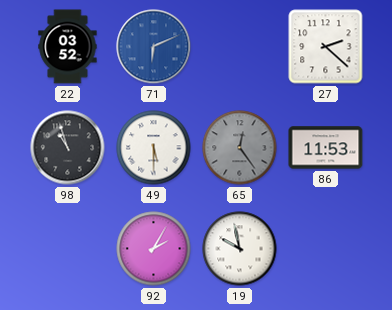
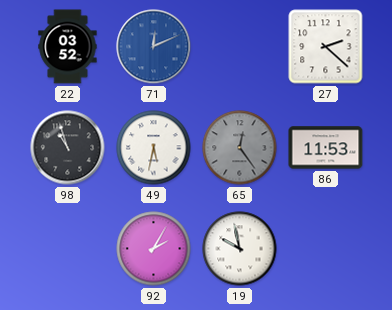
71: 6:11 -> 12:11 (154, 47)
49: 5:30 -> 5:32 (154, 148)
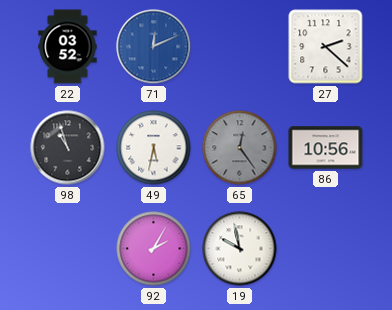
86: 11:53 -> 10:56 (326, 148)
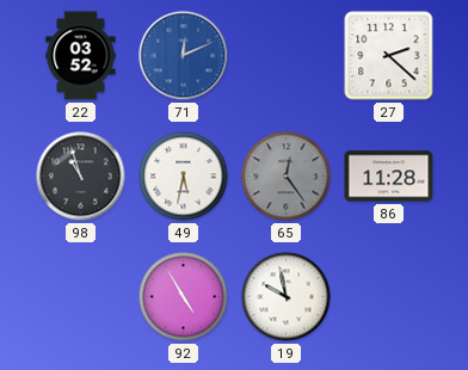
86: 10:56 -> 11:28 (389, 177)
92: 2:05 -> 4:55 (184, 297)
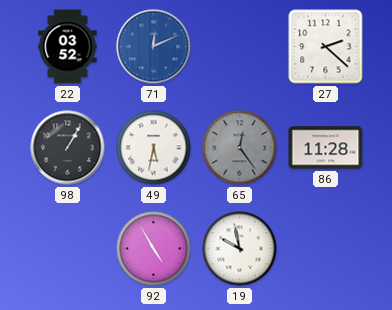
98: 10:57 -> 1:05 (68, 148)
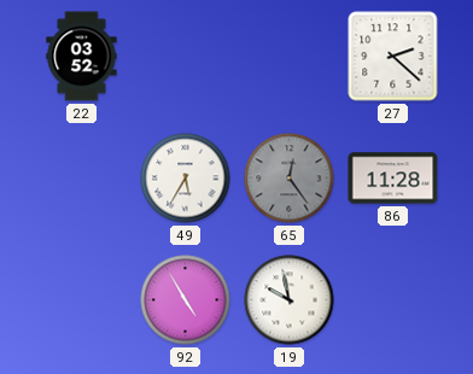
71: 12:11 -> none (154, 47)
98: 1:05 -> none (68, 148)
49: 5:32 -> 5:35 (186, 179)
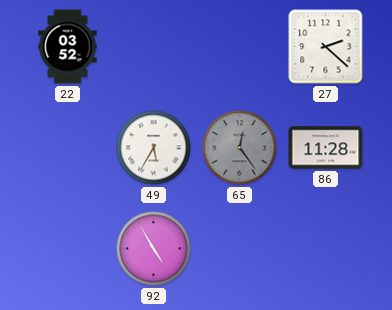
19: 9:58 -> none (290, 300)
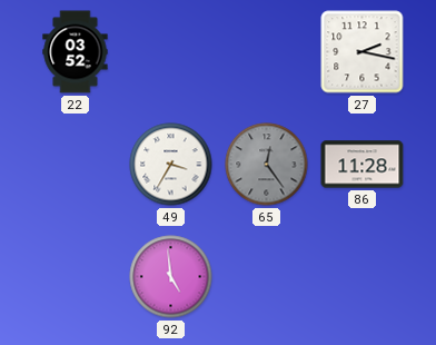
27: 2:22 -> 2:17 (363, 52)
49: 5:35 -> 3:35 (171, 165)
92: 4:55 -> 4:59 (171, 277)
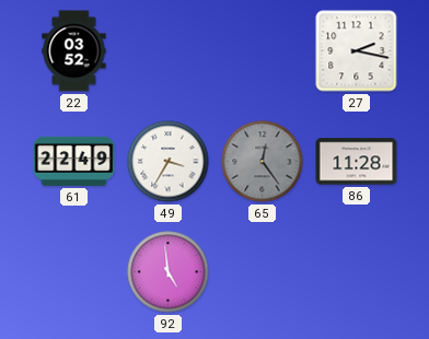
61: none -> 22:49 (74, 161)
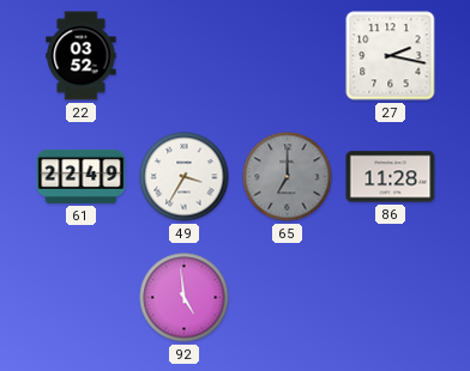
65: 12:24 -> 7:00 (288, 177)
